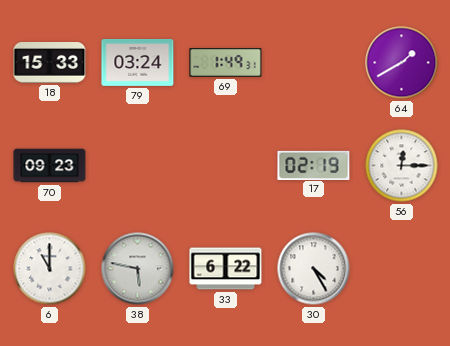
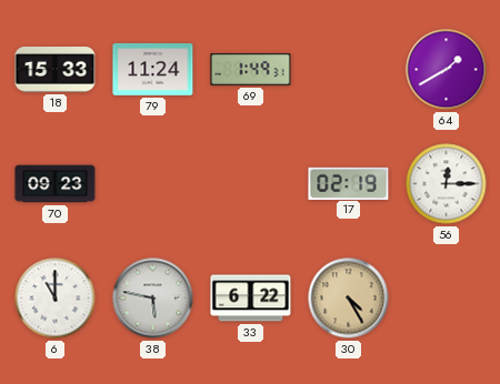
79: 03:24 -> 11:24 (153, 70)
30 dial: white -> champagne (349, 299)
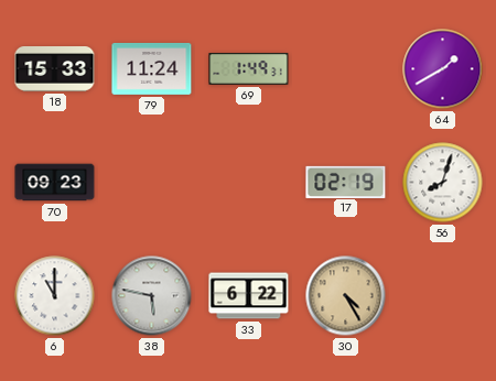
56: 12:15 -> 8:03 (443, 183)
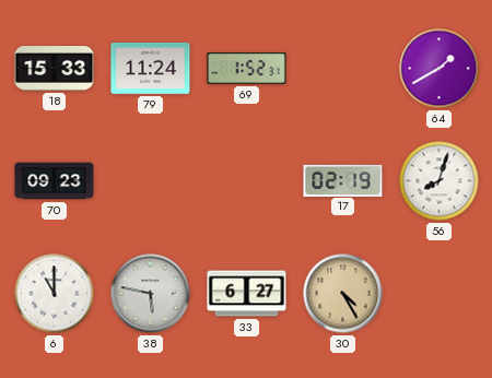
69: 1:49 -> 1:52 (247, 69)
33: 6:22 -> 6:27 (247, 294)
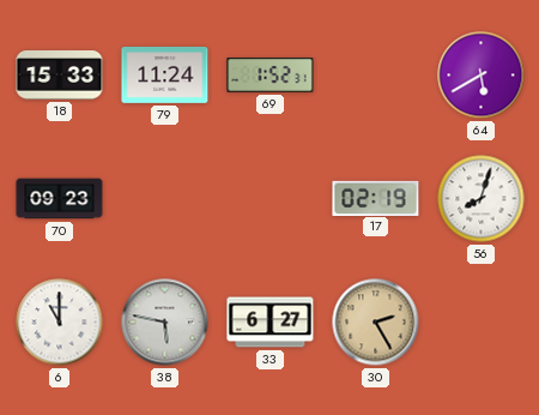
64: 1:40 -> 5:40 (482, 76)
30: 4:25 -> 2:25 (376, 323)
